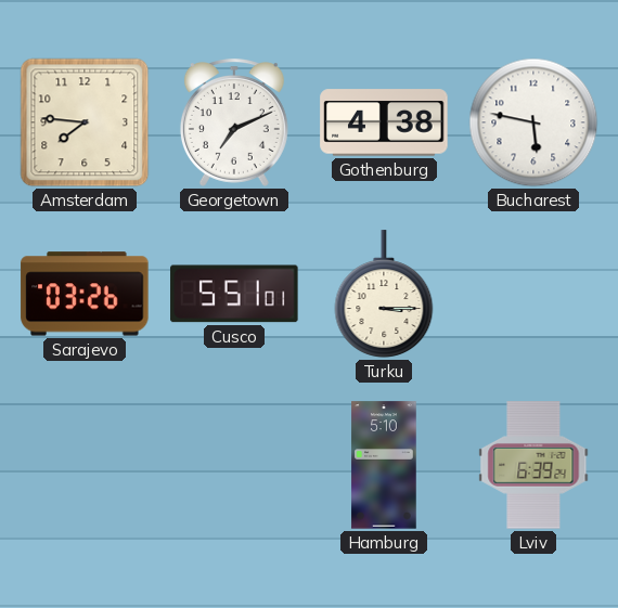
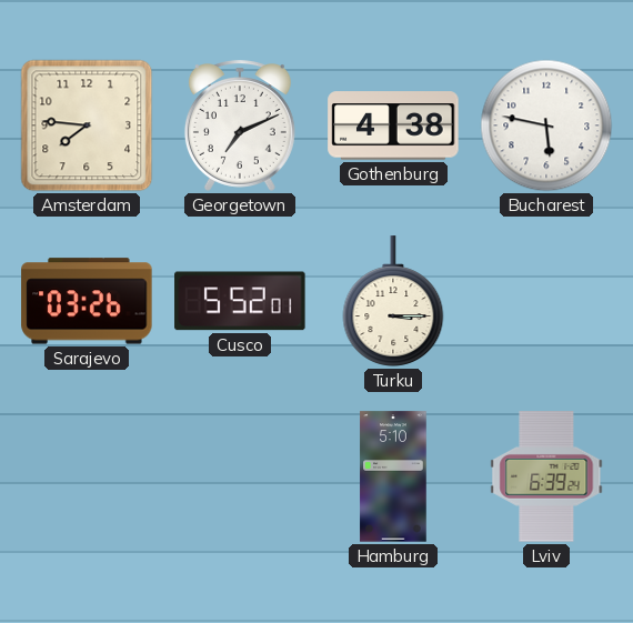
Cusco: 5:51 -> 5:52 (240, 301)
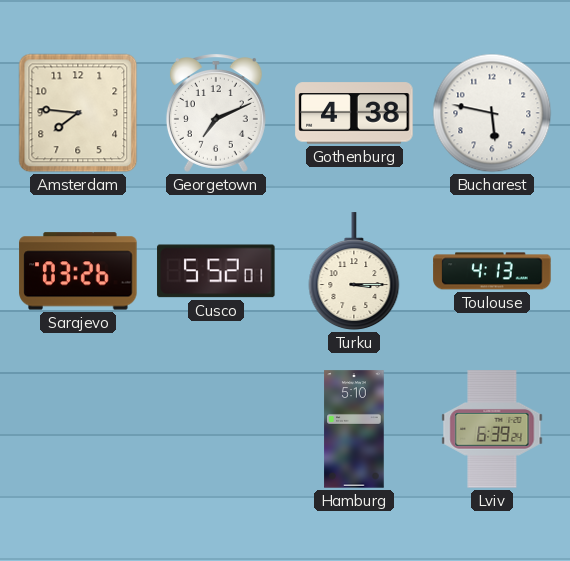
Toulouse: none -> 4:13 (492, 271)
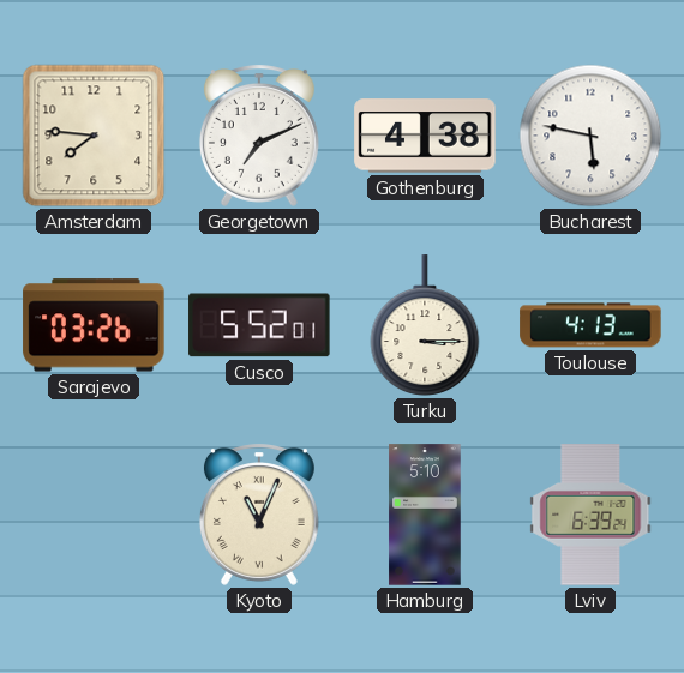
Kyoto: none -> 11:04 (259, 515)
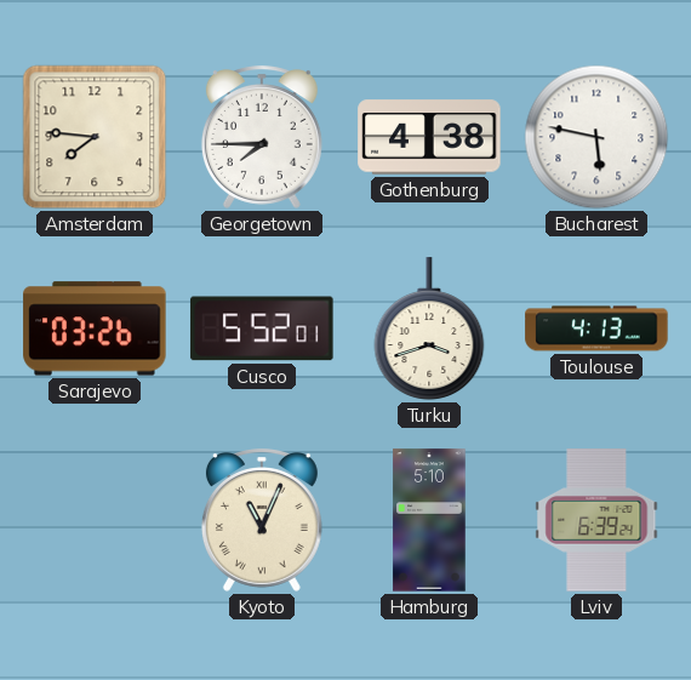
Georgetown: 7:11 -> 7:45 (262, 137)
Turku: 3:15 -> 3:42 (429, 328)
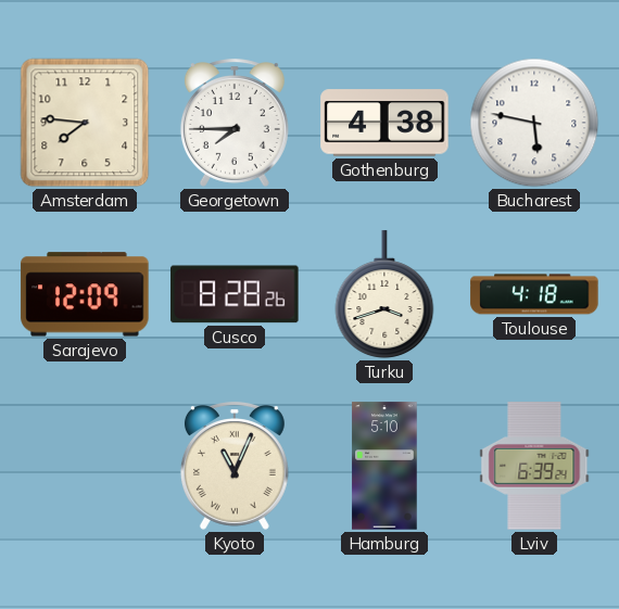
Sarajevo: 03:26 -> 12:09 (85, 294)
Cusco: 5:52 -> 8:28 (235, 294)
Toulouse: 4:13 -> 4:18 (534, 294)
